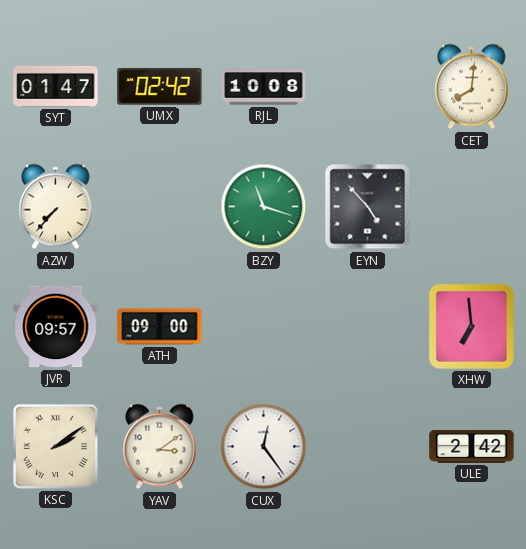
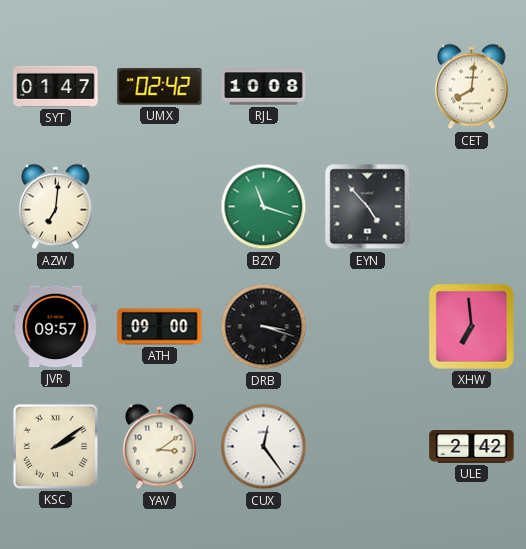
AZW: 7:37 -> 7:01 (56, 207)
DRB: none -> 3:18 (264, 327)
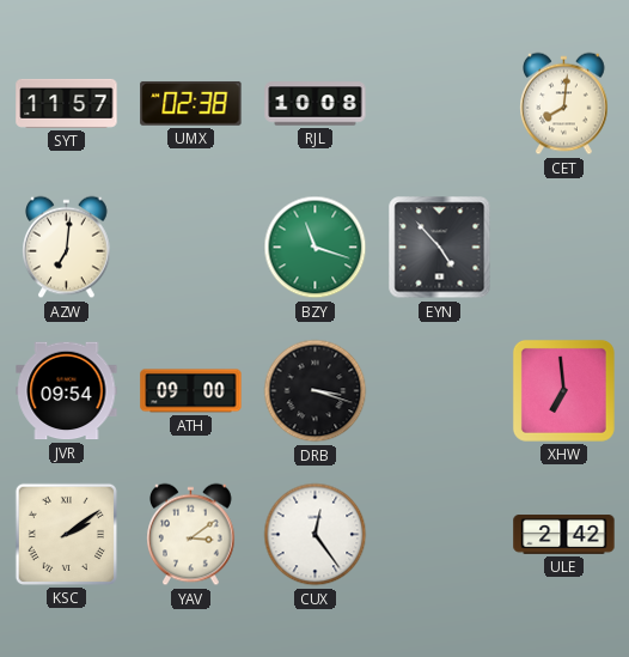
SYT: 01:47 -> 11:57 (67, 103)
UMX: 02:42 -> 02:38 (191, 103)
JVR: 09:57 -> 09:54 (67, 391)
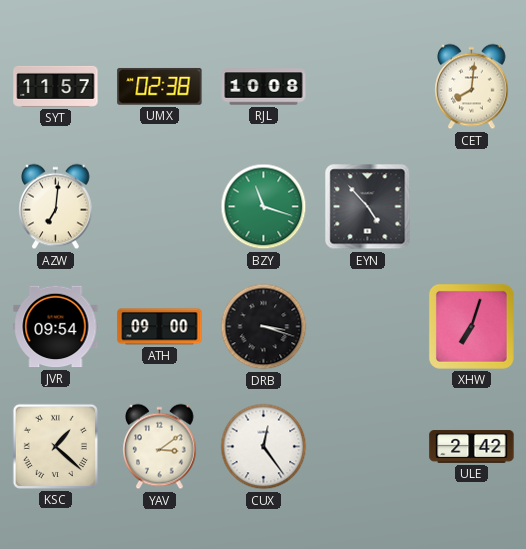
XHW: 6:59 -> 7:03 (471, 326)
KSC: 2:09 -> 1:22 (55, 446)
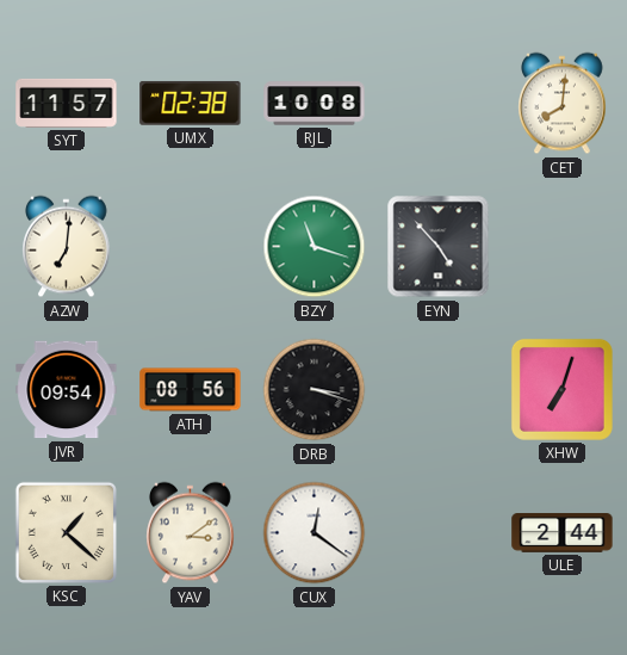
ATH: 09:00 -> 08:56 (191, 390)
CUX: 12:24 -> 12:21 (315, 533)
ULE: 2:42 -> 2:44 (563, 533)
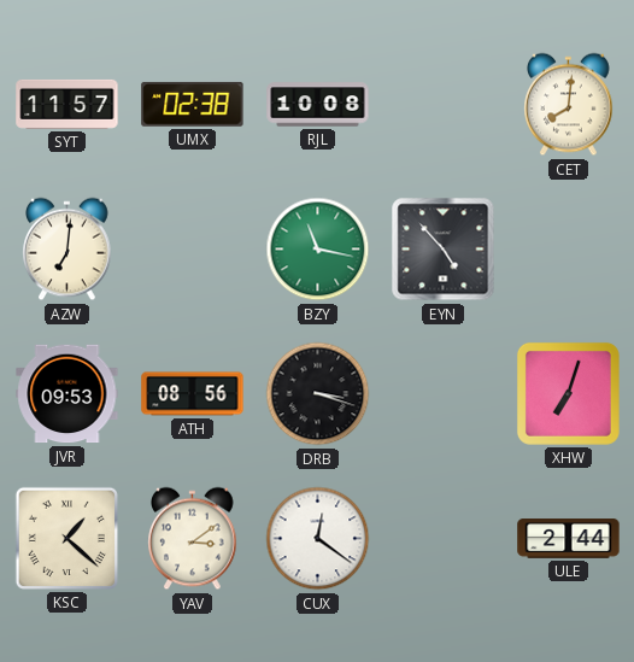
BZY: 11:18 -> 11:17 (318, 250)
JVR: 09:54 -> 09:53 (67, 394)
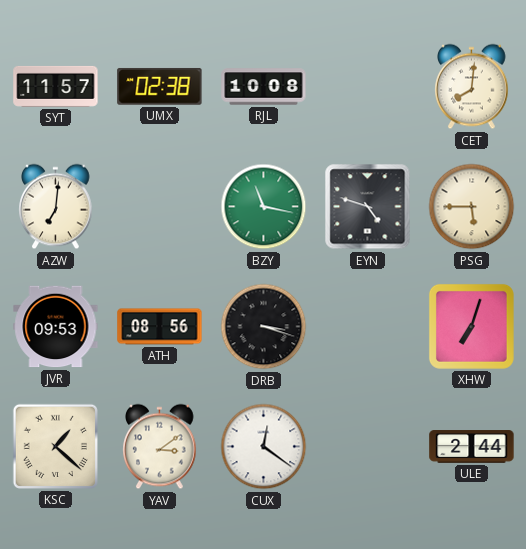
EYN: 4:53 -> 4:48 (368, 207)
PSG: none -> 5:45 (472, 207)
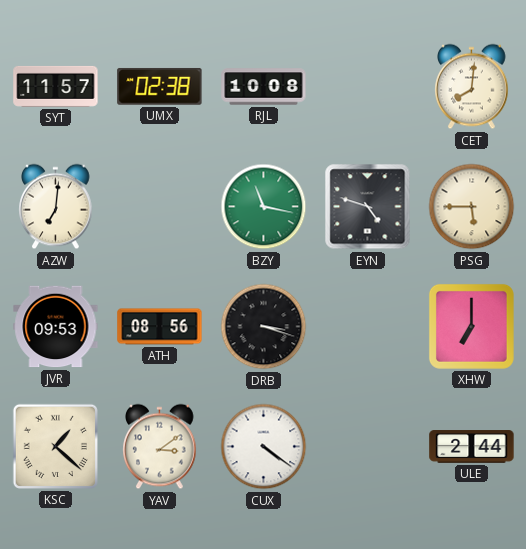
XHW: 7:03 -> 7:00 (471, 326)
CUX: 12:21 -> 4:21 (264, 447)
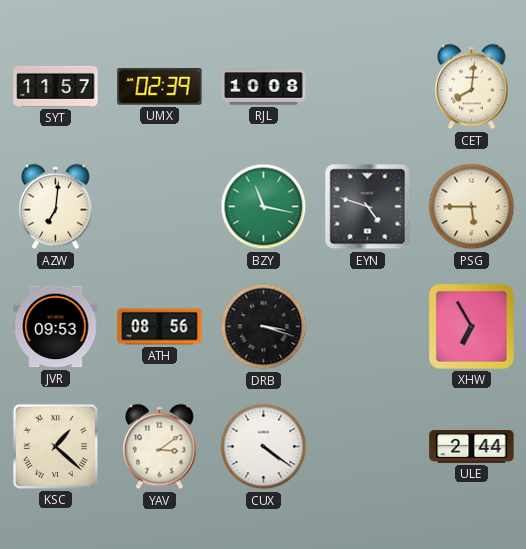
UMX: 02:38 -> 02:39 (160, 86)
XHW: 7:00 -> 6:55 (471, 326)
